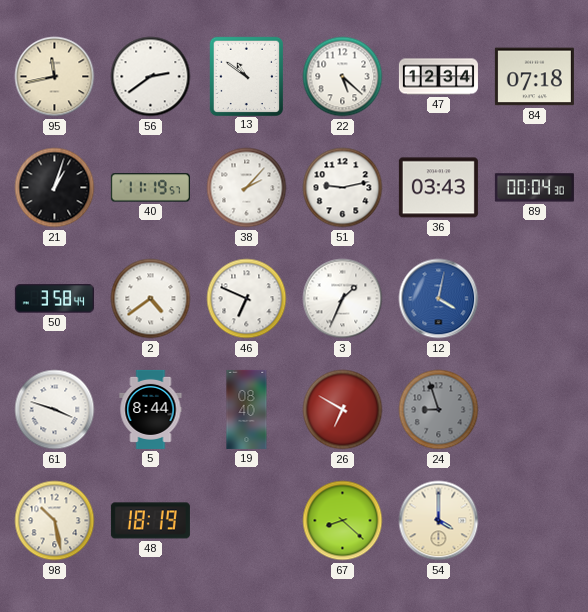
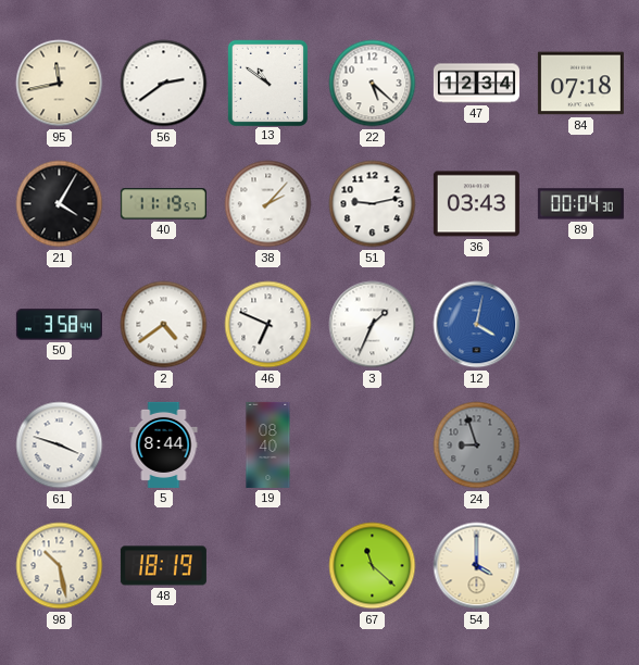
21: 1:03 -> 4:05 (60, 204)
26: 6:50 -> none (343, 410)
67: 8:22 -> 11:22 (373, 566)
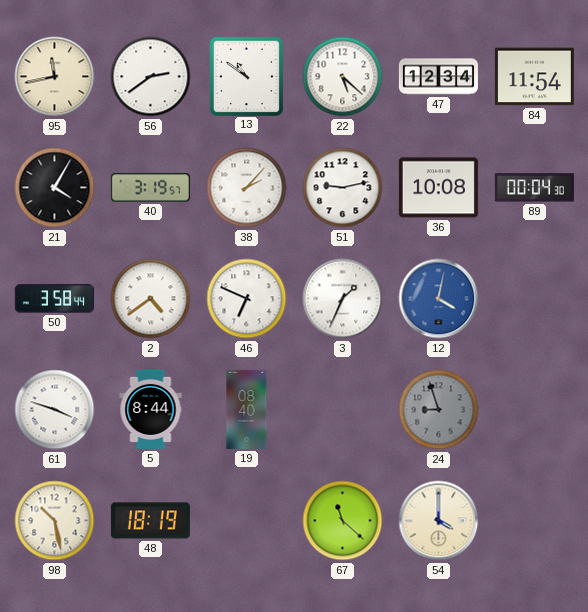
84: 07:18 -> 11:54 (534, 77)
40: 11:19 -> 3:19 (150, 188)
36: 03:43 -> 10:08 (438, 188)
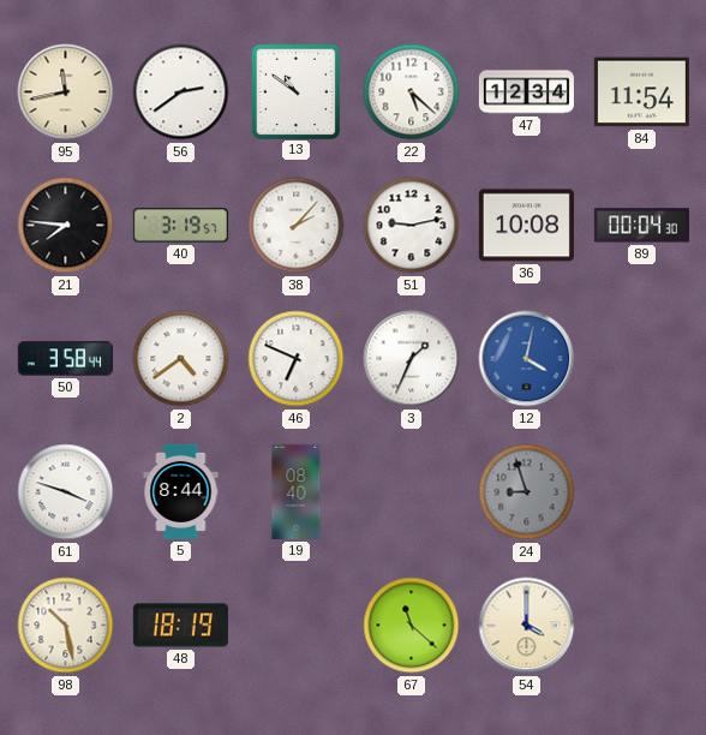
21: 4:05 -> 7:46 (66, 226)
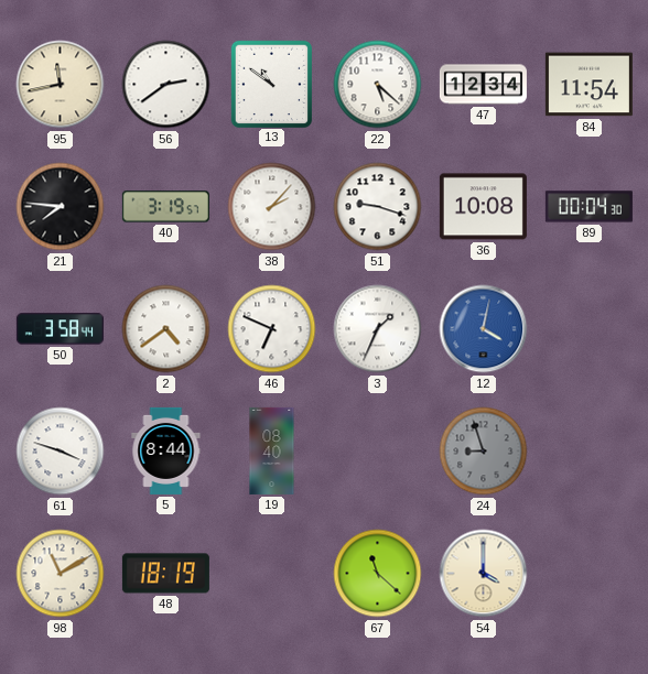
51: 9:13 -> 9:18 (378, 207)
98: 10:28 -> 11:10 (61, 574)
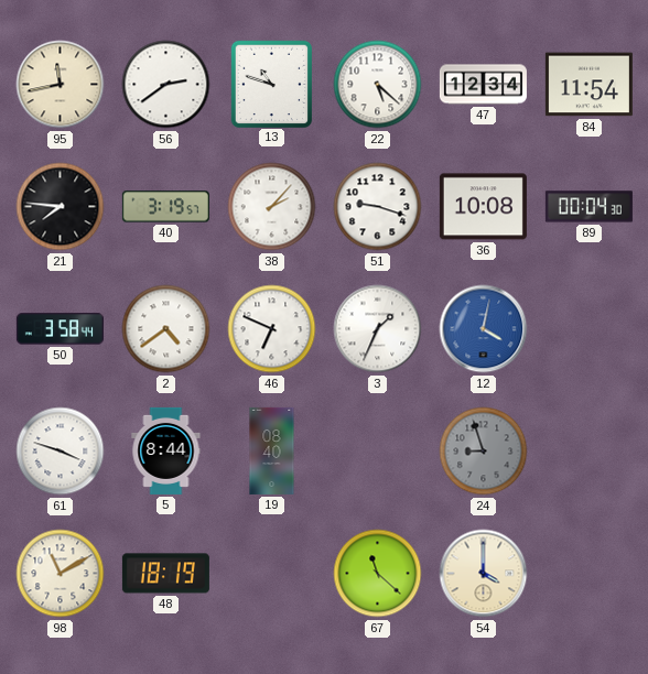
13: 10:51 -> 10:48 (271, 84)
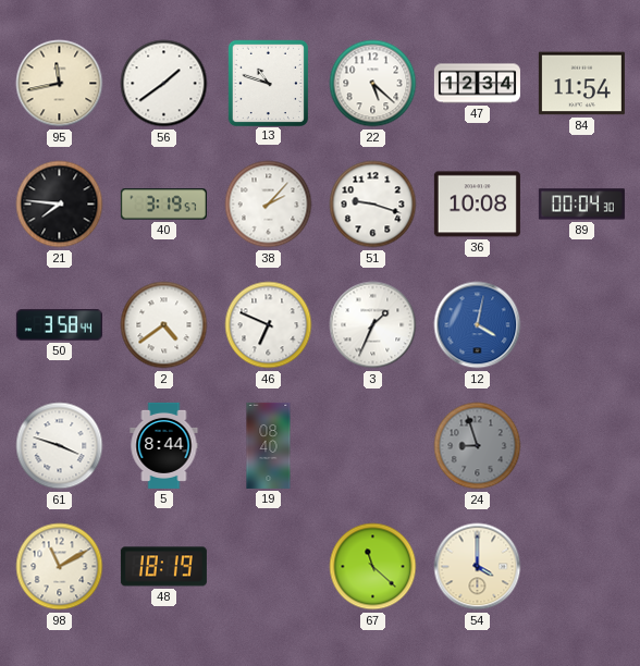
56: 2:39 -> 1:39 (164, 84)
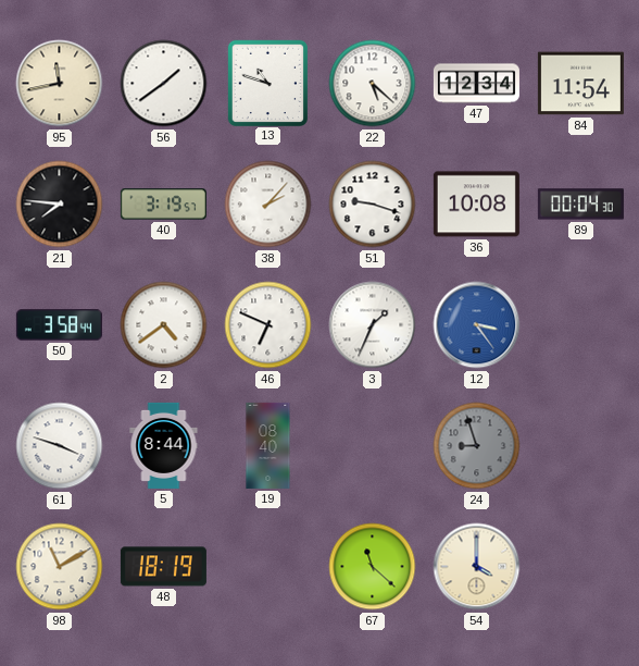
12: 4:02 -> 3:24 (477, 325)
